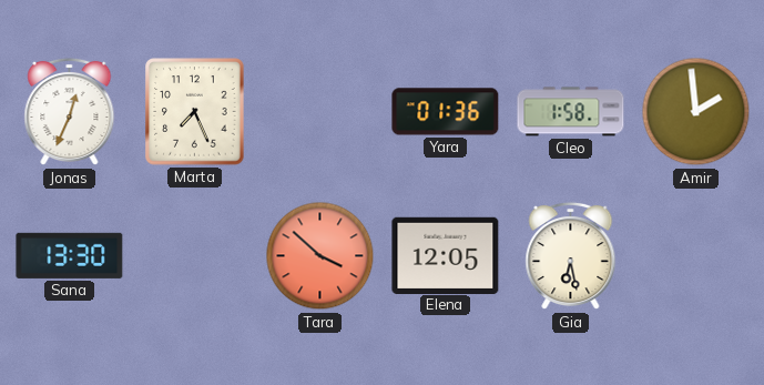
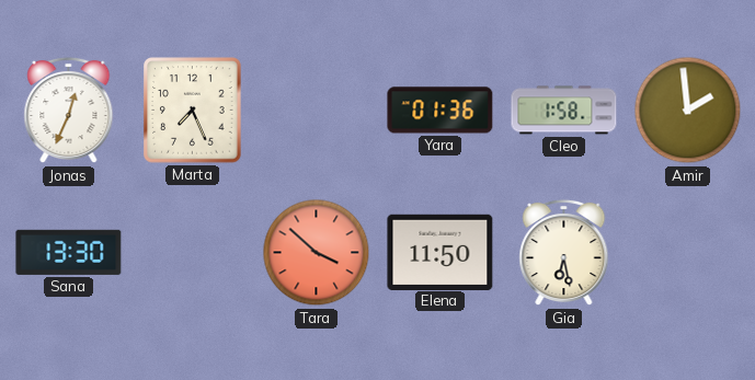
Elena: 12:05 -> 11:50 (441, 252)
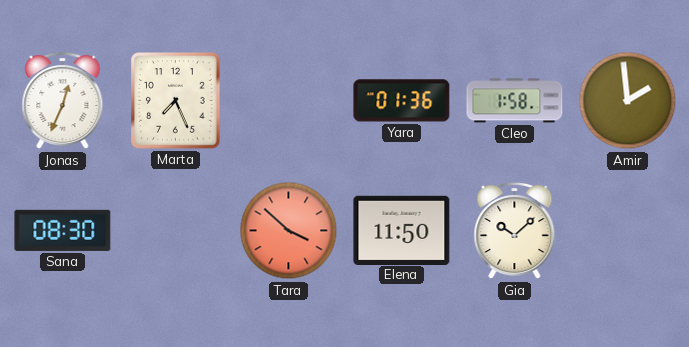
Sana: 13:30 -> 08:30 (63, 230)
Gia: 6:28 -> 10:08 (515, 231)
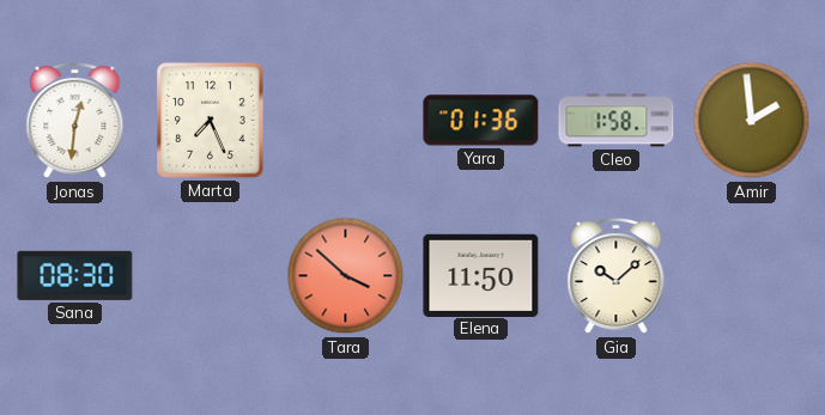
Jonas: 12:34 -> 12:31 (75, 121)
